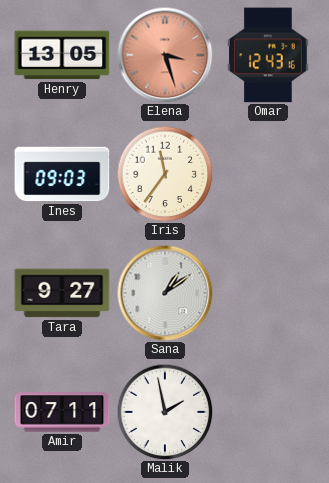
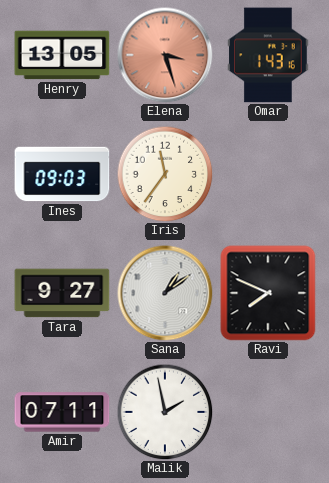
Omar: 12:43 -> 1:43 (268, 55)
Ravi: none -> 7:49 (268, 293)
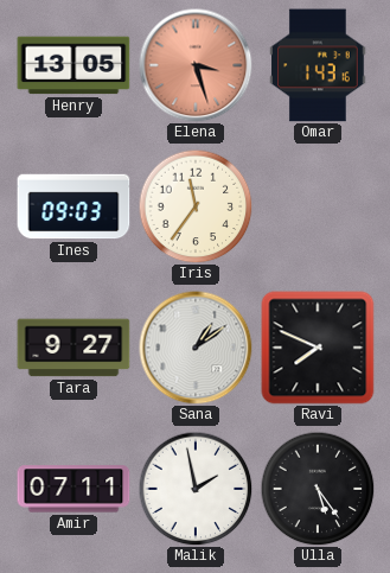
Ulla: none -> 5:24 (318, 489)
